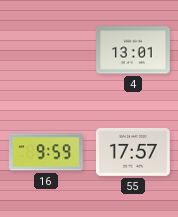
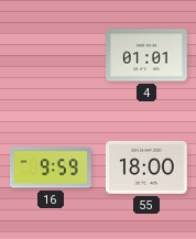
4: 13:01 -> 01:01 (148, 55)
55: 17:57 -> 18:00 (146, 167)
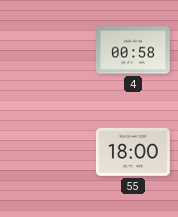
4: 01:01 -> 00:58 (134, 50)
16: 9:59 -> none (52, 167)
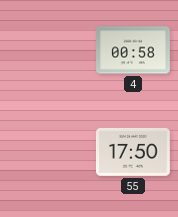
55: 18:00 -> 17:50 (133, 152)
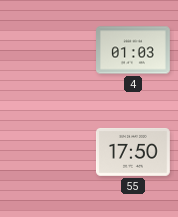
4: 00:58 -> 01:03 (134, 50)
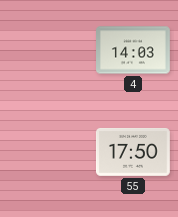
4: 01:03 -> 14:03 (134, 50)
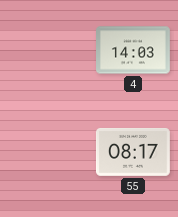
55: 17:50 -> 08:17 (133, 152)
